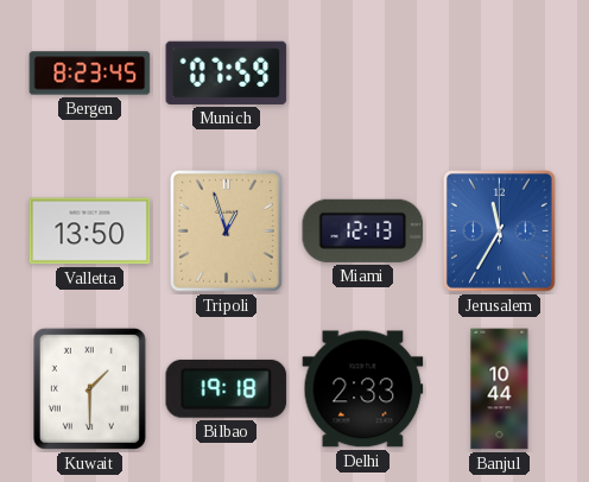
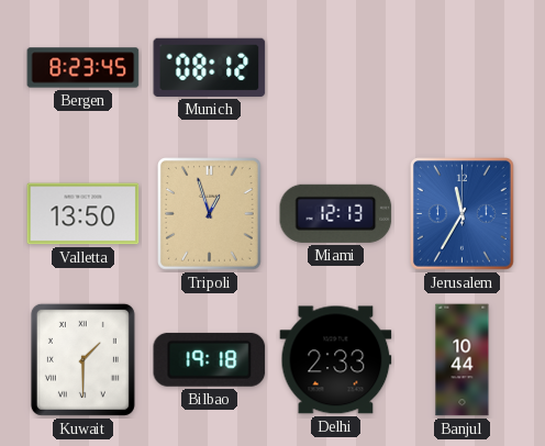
Munich: 07:59 -> 08:12 (210, 67)
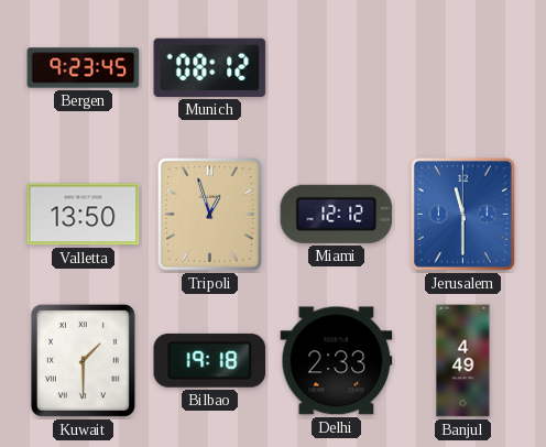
Bergen: 8:23 -> 9:23 (84, 68)
Miami: 12:13 -> 12:12 (337, 214)
Jerusalem: 11:35 -> 11:30 (463, 215)
Banjul: 10:44 -> 4:49 (463, 361)
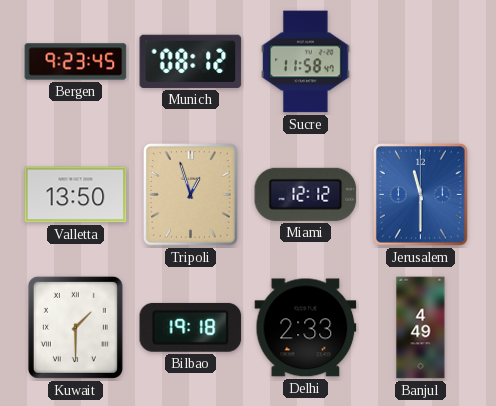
Sucre: none -> 11:58 (306, 62)
